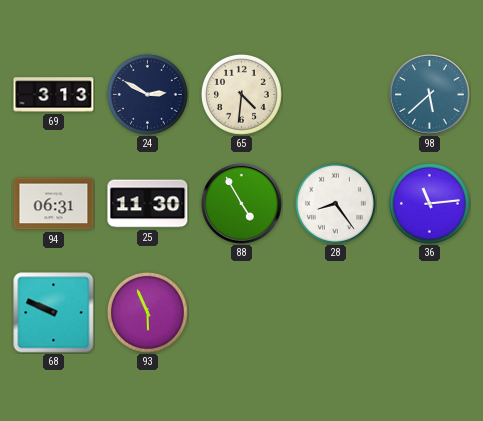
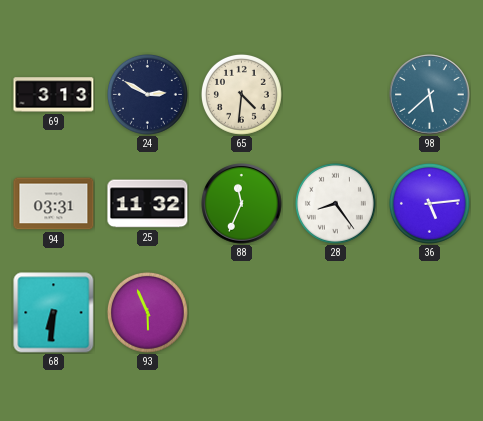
94: 06:31 -> 03:31 (54, 204)
25: 11:30 -> 11:32 (148, 204)
88: 4:55 -> 11:34 (242, 204)
36: 11:14 -> 5:14 (429, 203)
68: 9:49 -> 6:31 (54, 313)
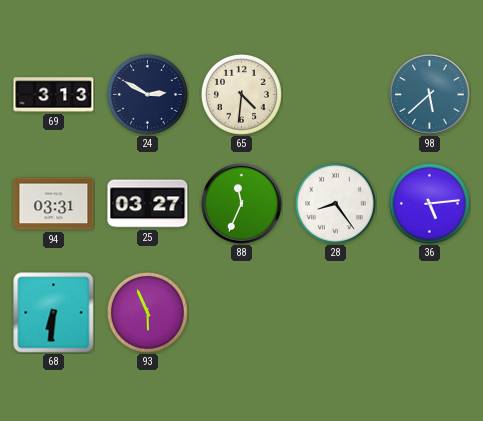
25: 11:32 -> 03:27 (148, 204)
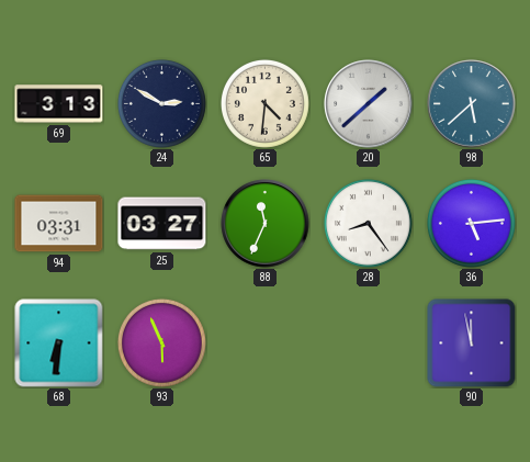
20: none -> 1:38 (369, 104)
90: none -> 11:58 (472, 343)
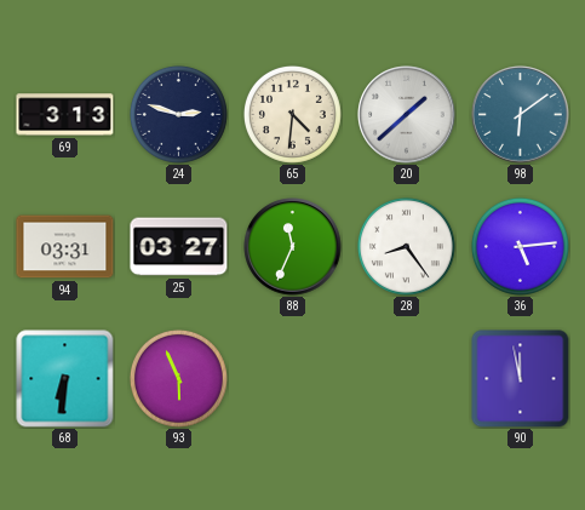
24: 2:50 -> 2:48 (178, 114)
98: 5:38 -> 6:09 (521, 115)
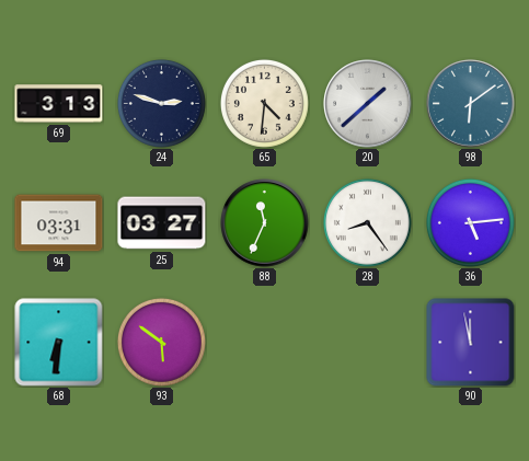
93: 5:56 -> 5:51 (161, 342)
